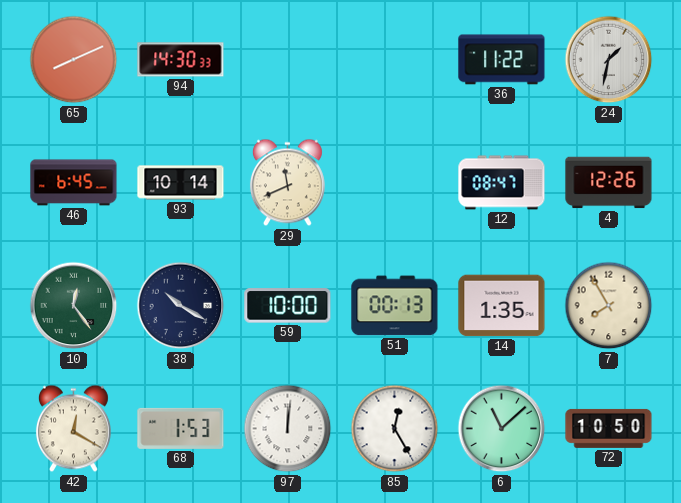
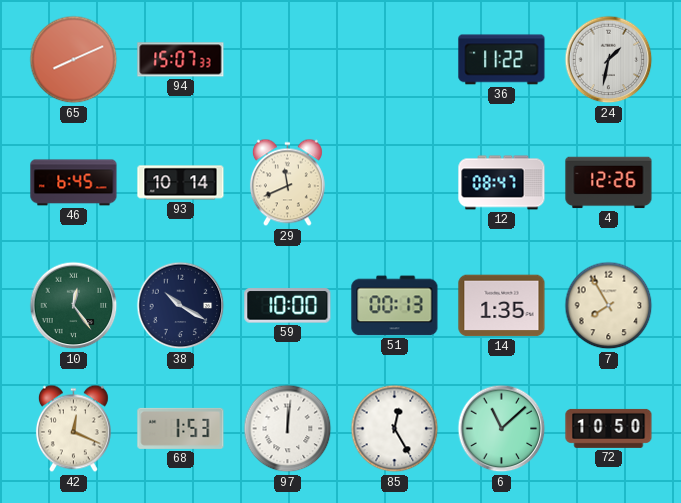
94: 14:30 -> 15:07 (181, 60)
42: 12:20 -> 12:19 (73, 429)
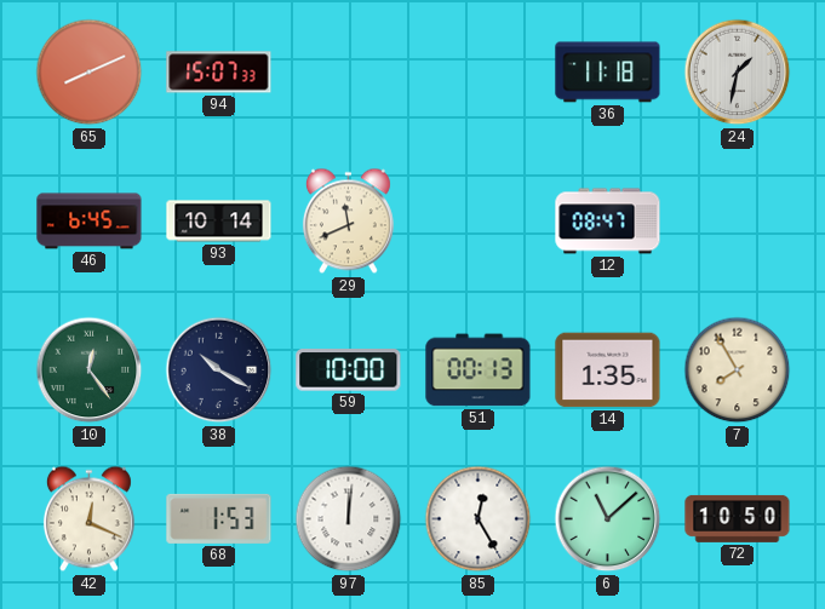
36: 11:22 -> 11:18 (608, 73)
4: 12:26 -> none (609, 183)
